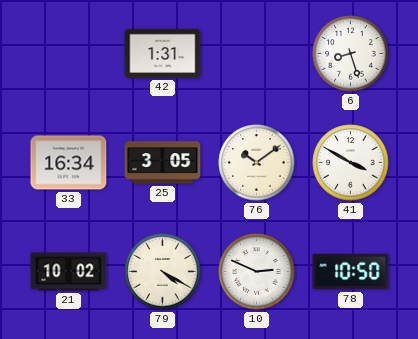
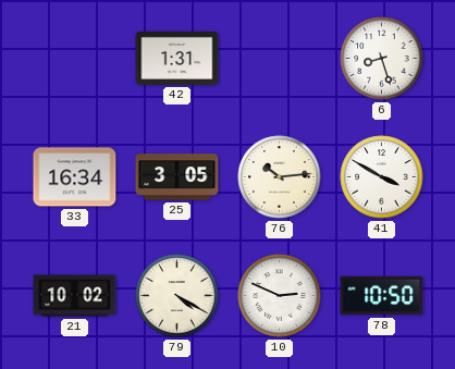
76: 10:09 -> 10:14 (280, 177)
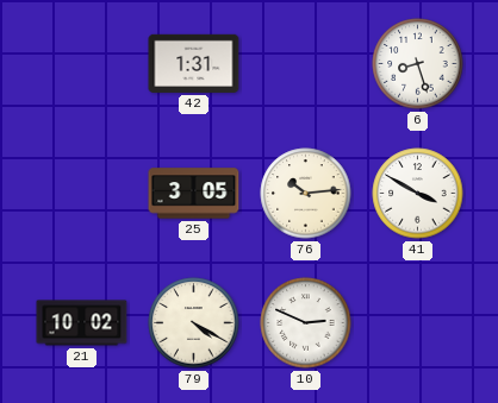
33: 16:34 -> none (75, 177)
78: 10:50 -> none (382, 296)
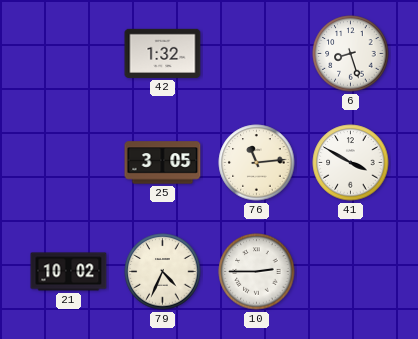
42: 1:31 -> 1:32 (163, 53)
76: 10:14 -> 11:14 (257, 163)
79: 4:20 -> 4:34 (163, 272)
10: 2:49 -> 2:45 (257, 272)
